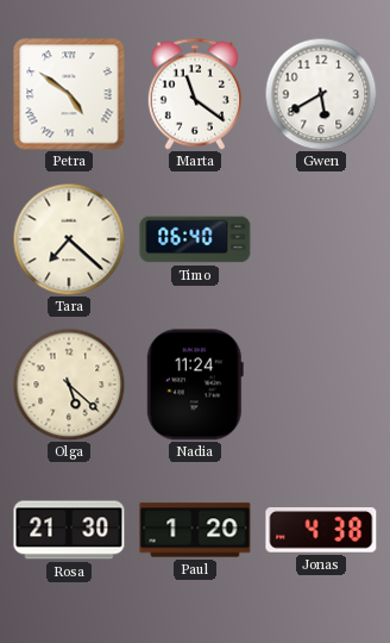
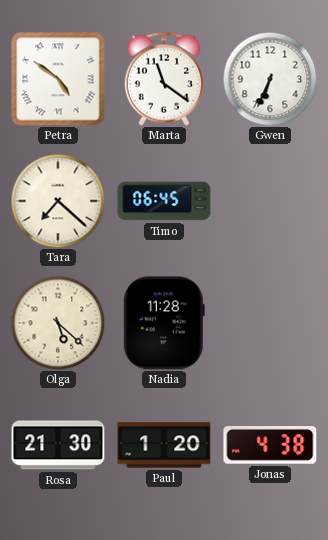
Gwen: 5:40 -> 6:34 (270, 79)
Timo: 06:40 -> 06:45 (164, 201)
Nadia: 11:24 -> 11:28 (164, 323)
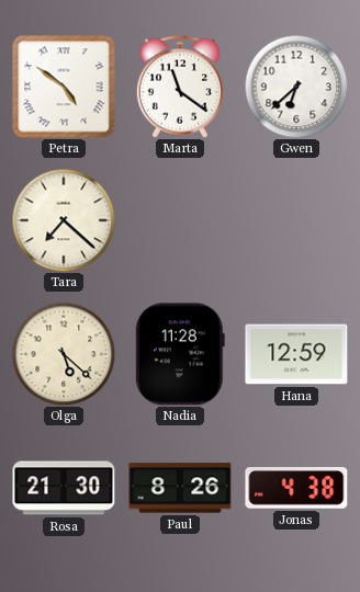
Gwen: 6:34 -> 6:38 (296, 87)
Timo: 06:45 -> none (164, 201)
Hana: none -> 12:59 (296, 354)
Paul: 1:20 -> 8:26 (180, 488)
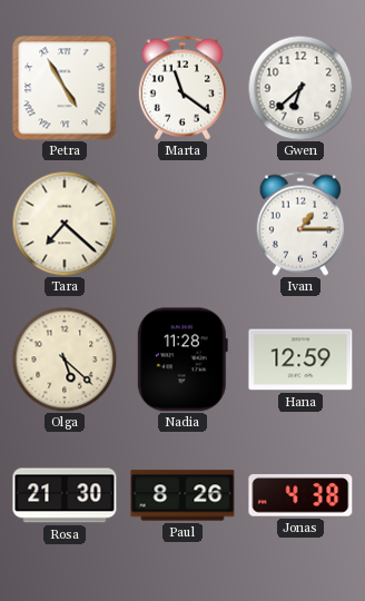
Petra: 4:51 -> 4:55 (65, 88)
Ivan: none -> 1:15 (299, 224)
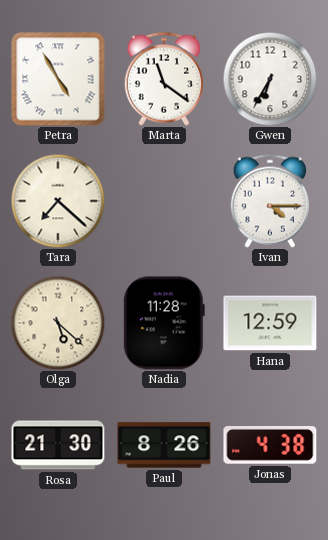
Gwen: 6:38 -> 6:35 (270, 79)
Ivan: 1:15 -> 4:15 (269, 201)
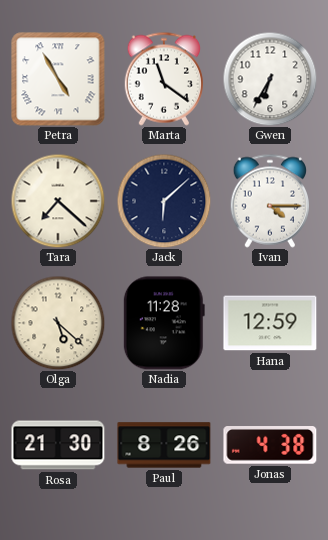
Jack: none -> 6:08 (164, 201)
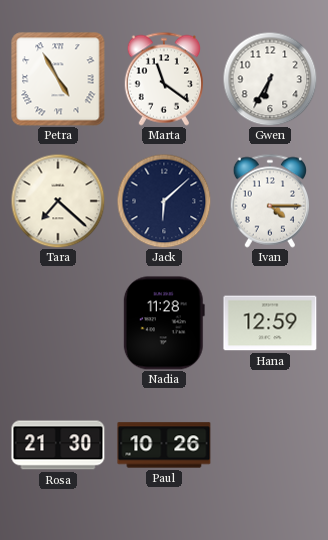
Olga: 5:22 -> none (58, 323)
Paul: 8:26 -> 10:26 (164, 445)
Jonas: 4:38 -> none (270, 446)
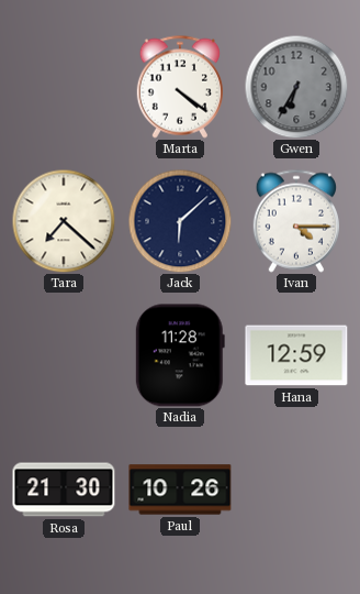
Petra: 4:55 -> none (58, 79)
Marta: 11:21 -> 4:21 (179, 87)
Gwen dial: white -> grey (296, 87)
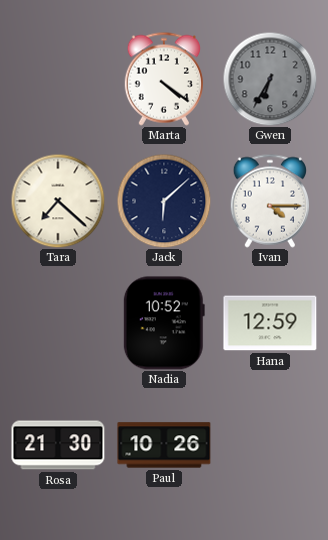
Nadia: 11:28 -> 10:52 (164, 323)
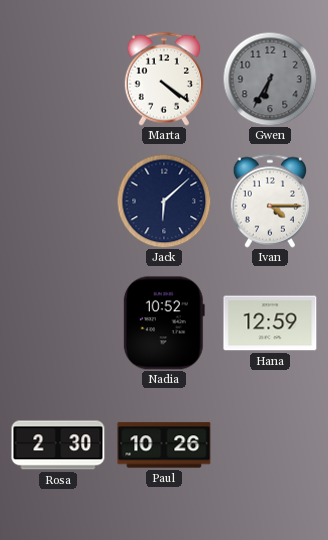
Tara: 7:22 -> none (58, 201)
Rosa: 21:30 -> 2:30 (58, 445)
